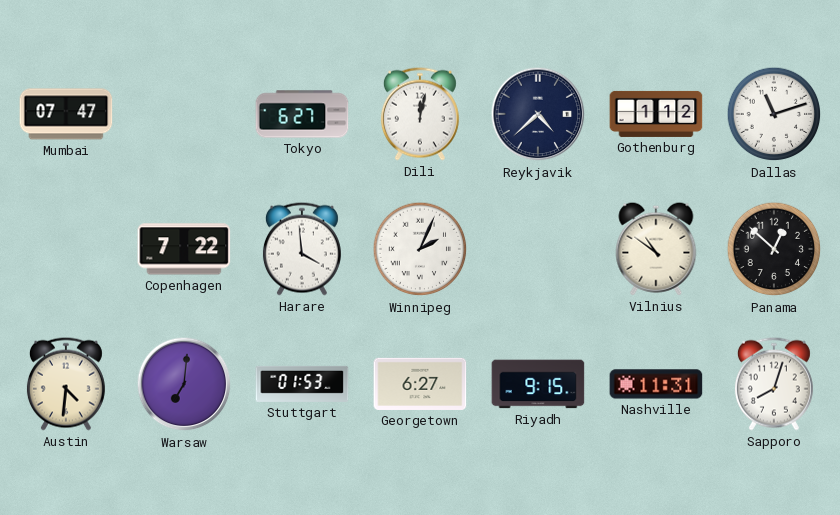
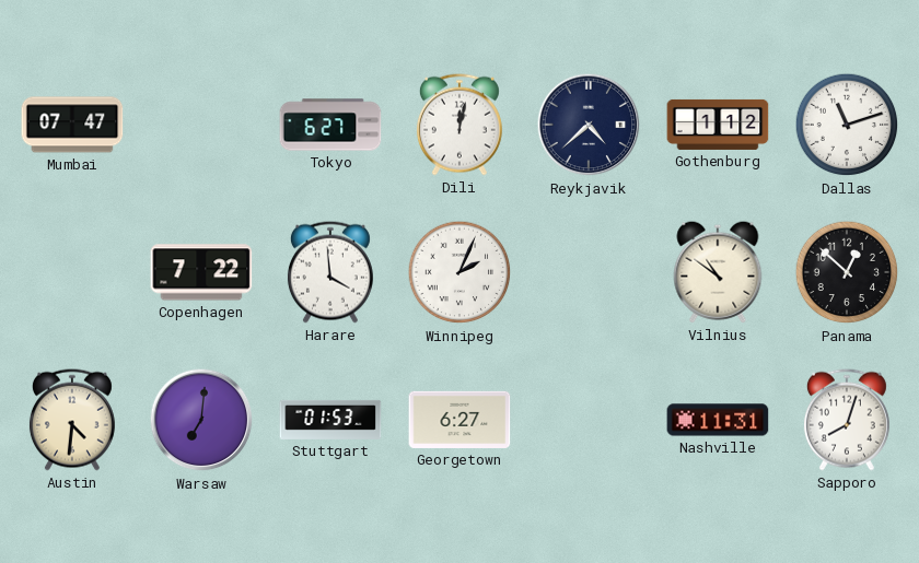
Riyadh: 9:15 -> none (538, 384)
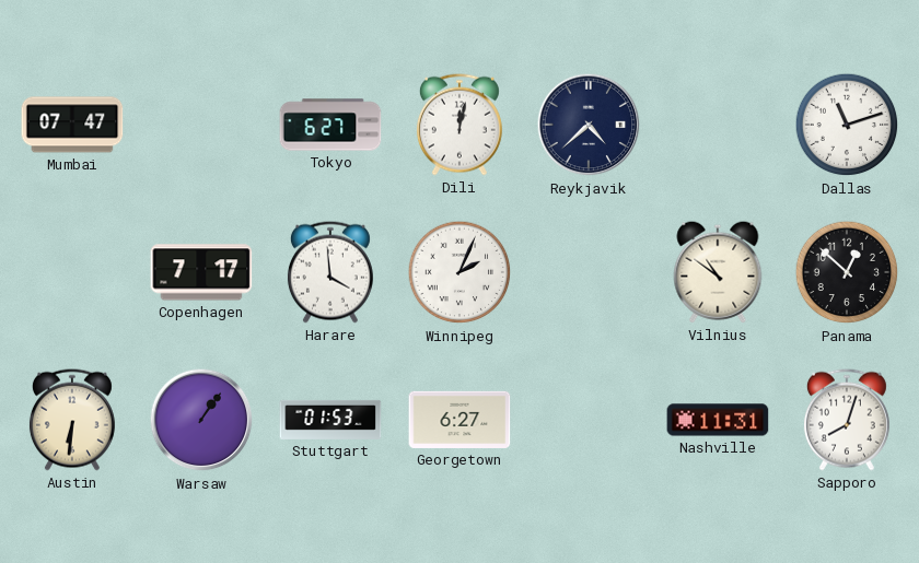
Gothenburg: 1:12 -> none (718, 125)
Copenhagen: 7:22 -> 7:17 (201, 272)
Austin: 4:31 -> 6:31 (72, 420)
Warsaw: 7:01 -> 1:06 (201, 420)
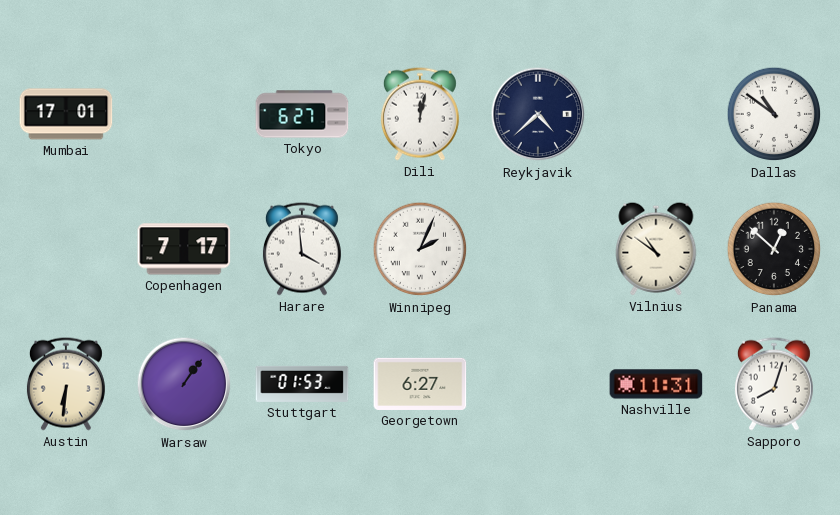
Mumbai: 07:47 -> 17:01 (66, 114)
Dallas: 11:12 -> 10:51 (774, 114)
